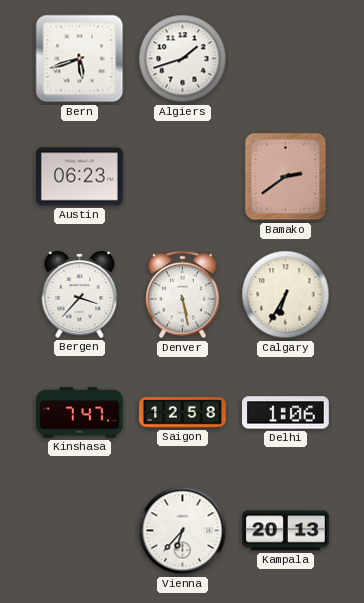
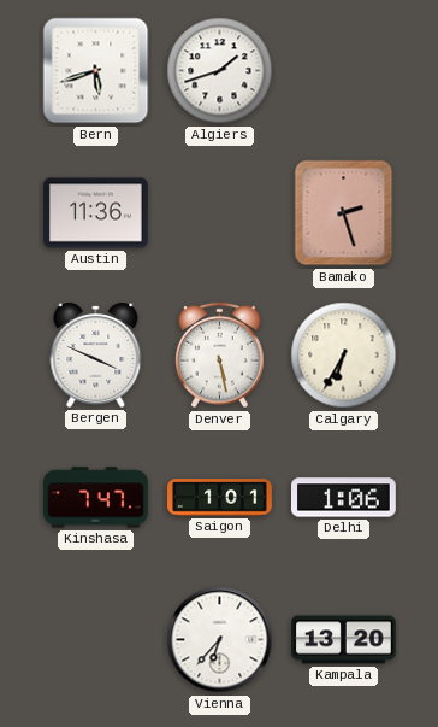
Austin: 06:23 -> 11:36 (96, 213)
Bamako: 2:39 -> 2:27 (344, 213)
Bergen: 3:37 -> 3:49 (96, 354)
Saigon: 12:58 -> 1:01 (220, 498)
Kampala: 20:13 -> 13:20 (344, 640)
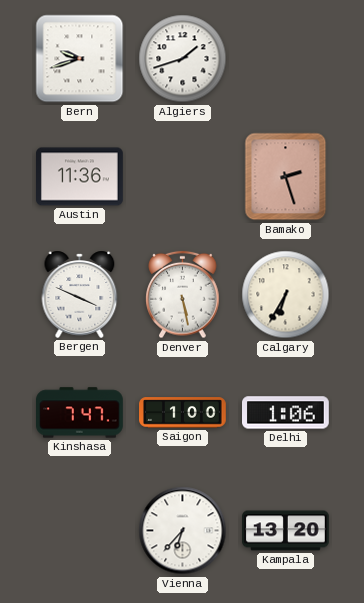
Bern: 5:42 -> 9:42 (80, 59)
Saigon: 1:01 -> 1:00 (183, 413)
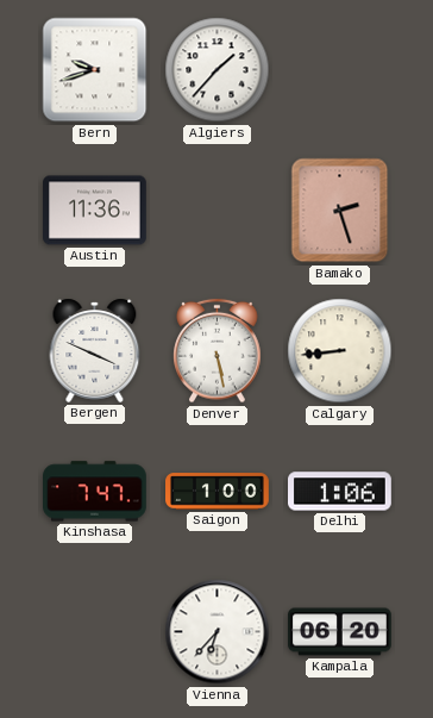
Algiers: 1:42 -> 1:37 (218, 70)
Calgary: 6:35 -> 8:44 (340, 351)
Kampala: 13:20 -> 06:20 (340, 632)
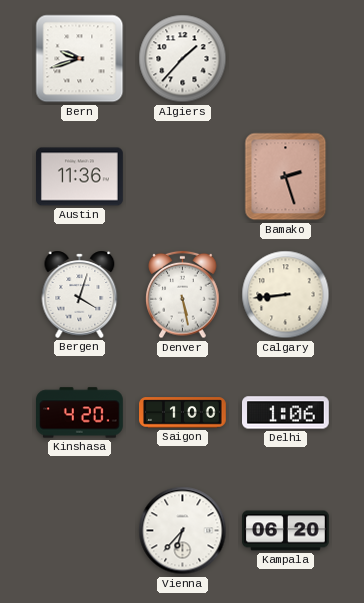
Bergen: 3:49 -> 4:03 (80, 294)
Kinshasa: 7:47 -> 4:20 (80, 413)
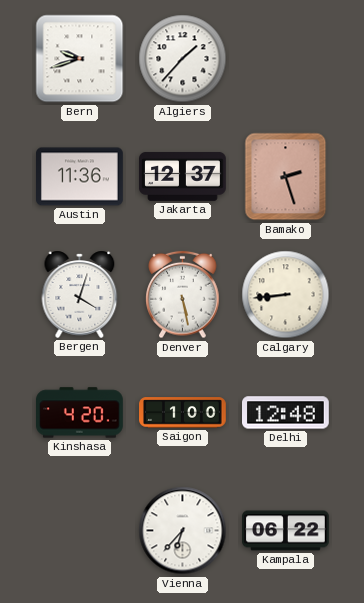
Jakarta: none -> 12:37 (183, 176)
Delhi: 1:06 -> 12:48 (286, 413)
Kampala: 06:20 -> 06:22 (286, 531)
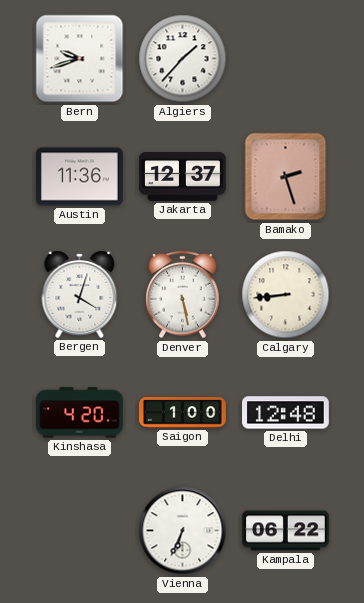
Vienna: 6:37 -> 6:34 (183, 531)
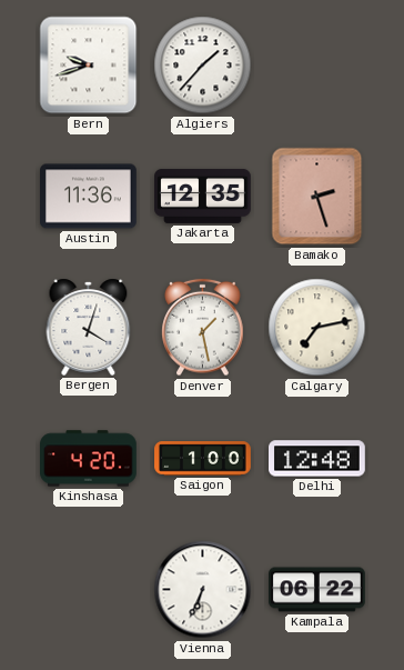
Jakarta: 12:37 -> 12:35 (203, 196)
Denver: 5:28 -> 1:28 (203, 328)
Calgary: 8:44 -> 7:13 (317, 328)
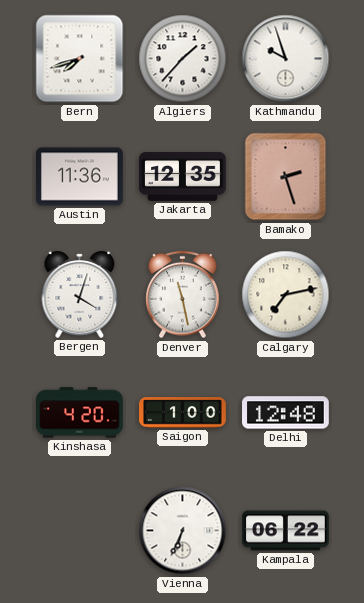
Bern: 9:42 -> 7:42 (80, 59)
Kathmandu: none -> 9:57 (286, 59)
Denver: 1:28 -> 11:28 (183, 295)
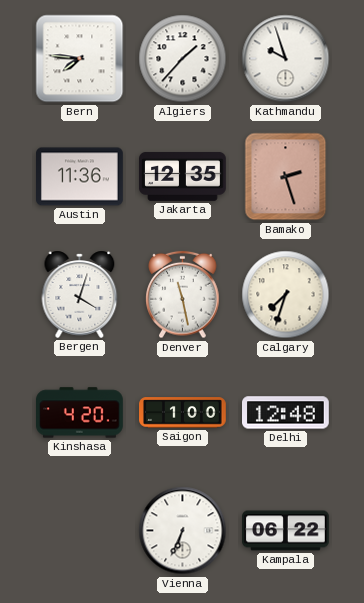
Bern: 7:42 -> 7:46 (80, 59)
Calgary: 7:13 -> 7:33 (286, 295)
